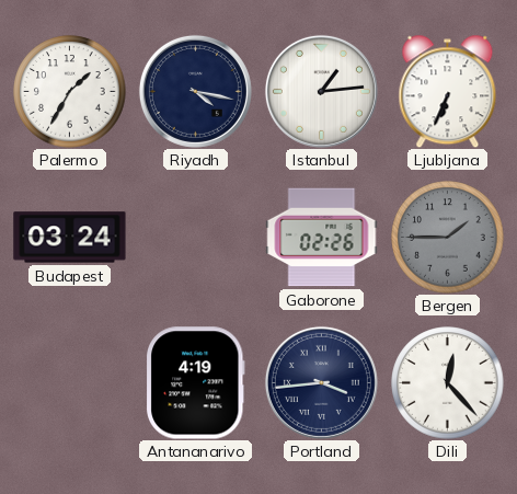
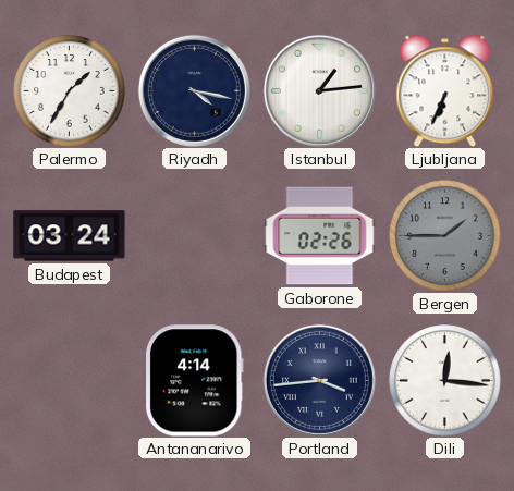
Antananarivo: 4:19 -> 4:14 (194, 381)
Dili: 12:23 -> 12:16 (445, 381)
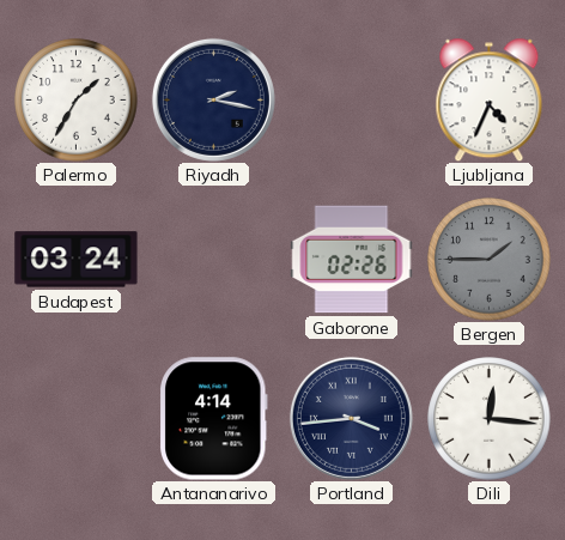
Riyadh: 4:17 -> 2:17 (213, 99)
Istanbul: 1:14 -> none (319, 90)
Ljubljana: 6:34 -> 4:34 (490, 99)
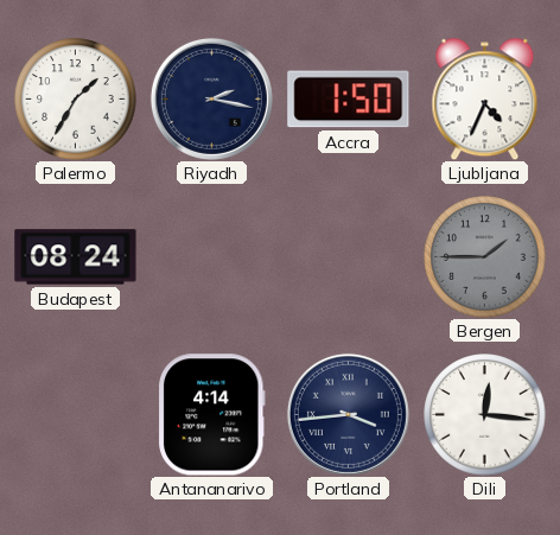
Accra: none -> 1:50 (349, 100)
Budapest: 03:24 -> 08:24 (76, 257)
Gaborone: 02:26 -> none (352, 260)
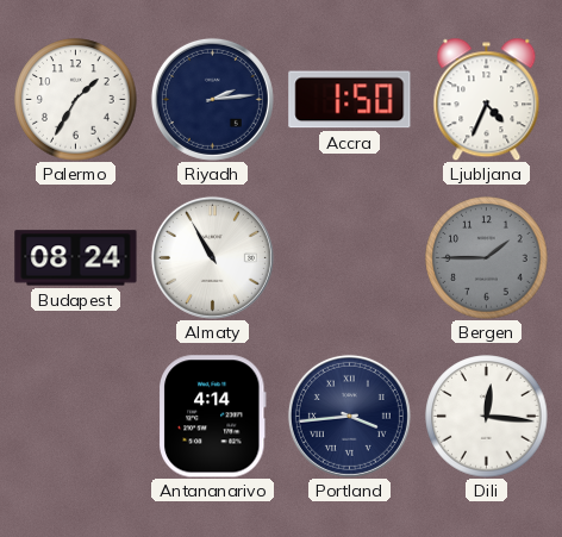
Riyadh: 2:17 -> 2:14 (212, 99)
Almaty: none -> 10:55 (212, 257)
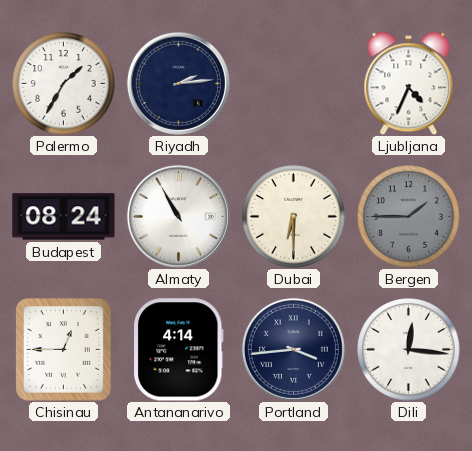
Accra: 1:50 -> none (350, 100)
Dubai: none -> 6:30 (294, 217)
Chisinau: none -> 12:45 (64, 350)
